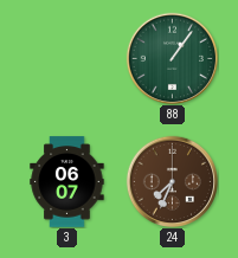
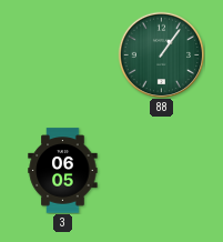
3: 06:07 -> 06:05 (63, 171)
24: 7:34 -> none (172, 181)
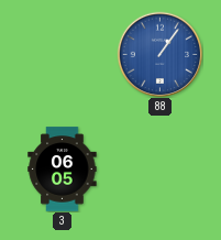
88 dial: green -> blue (159, 54)
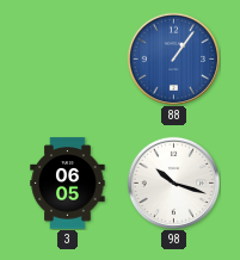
98: none -> 10:18 (173, 182)
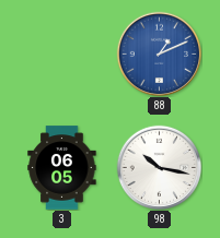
88: 1:06 -> 1:11 (159, 53)
98: 10:18 -> 10:17 (159, 167)
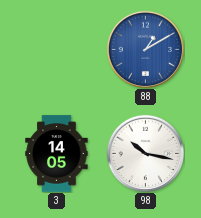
88: 1:11 -> 1:10 (145, 49)
3: 06:05 -> 14:05 (57, 154)
